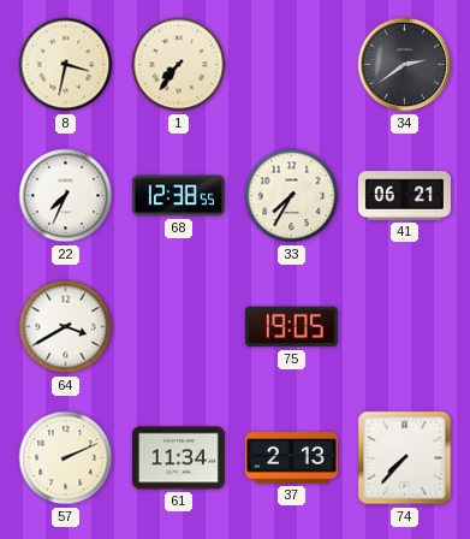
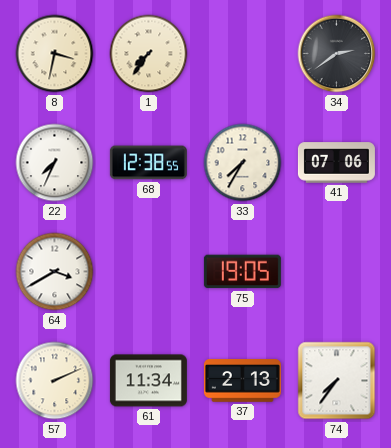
41: 06:21 -> 07:06 (336, 163)
74: 7:37 -> 7:36 (337, 381)
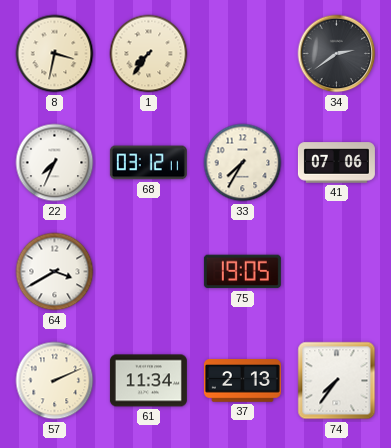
68: 12:38 -> 03:12 (148, 163)
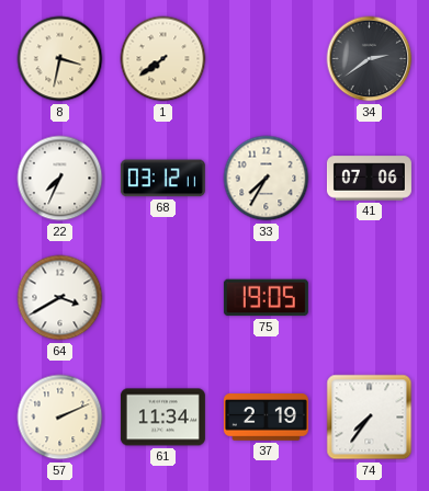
1: 7:36 -> 7:39 (163, 59)
37: 2:13 -> 2:19 (266, 418)
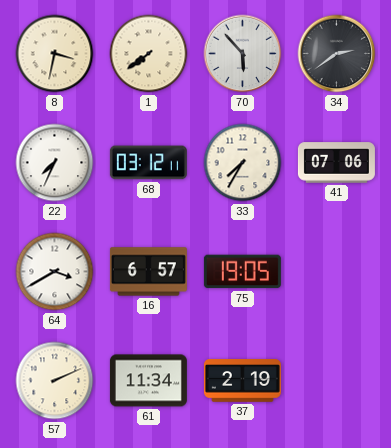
70: none -> 5:53 (243, 54)
16: none -> 6:57 (148, 272)
74: 7:36 -> none (370, 418)
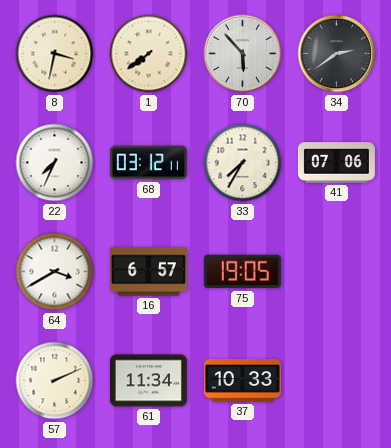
37: 2:19 -> 10:33 (242, 381)
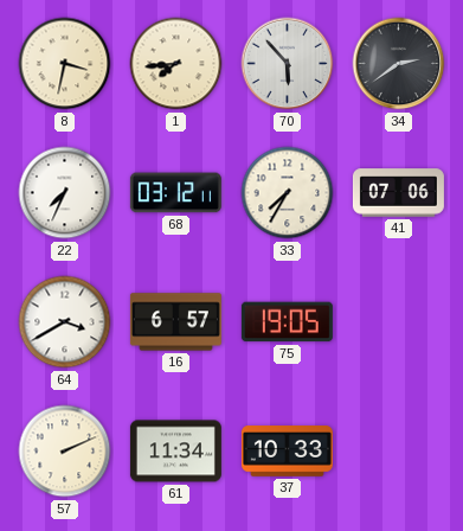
1: 7:39 -> 7:44 (176, 64)
